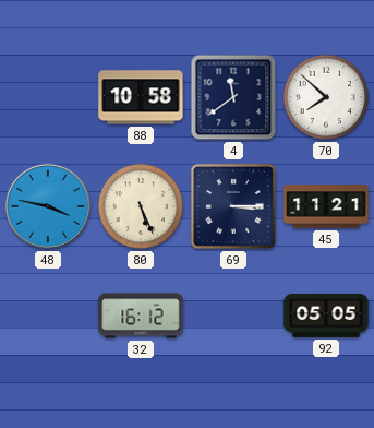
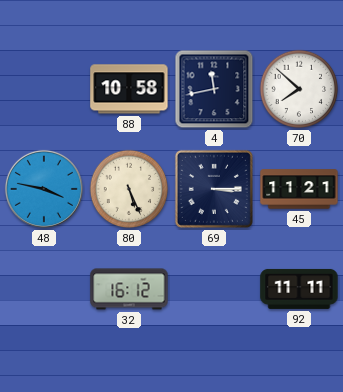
4: 11:39 -> 11:43 (214, 89)
92: 05:05 -> 11:11 (299, 289)
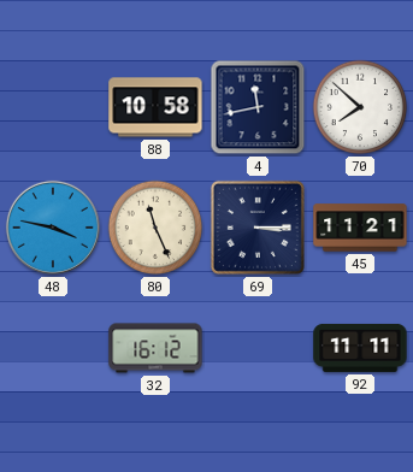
80: 5:26 -> 11:26 (155, 228)
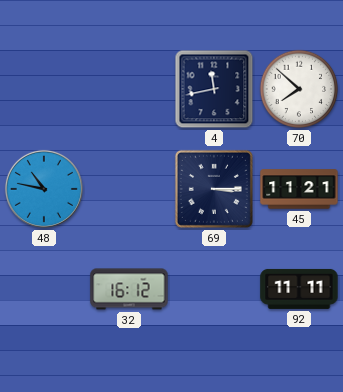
88: 10:58 -> none (155, 107)
48: 3:47 -> 10:47 (44, 189)
80: 11:26 -> none (155, 228)
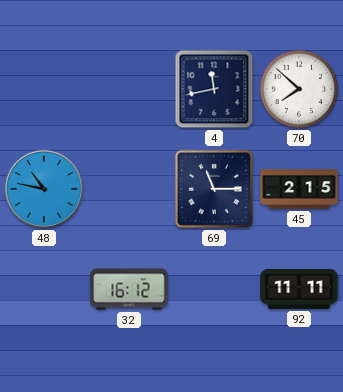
69: 3:15 -> 11:15 (214, 189)
45: 11:21 -> 2:15 (299, 189)
